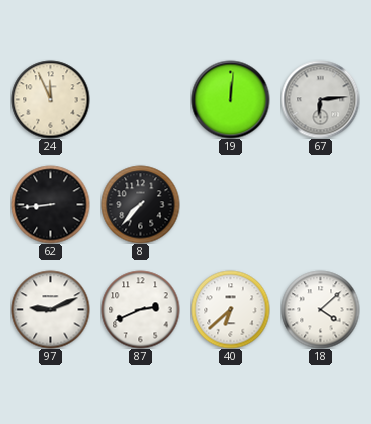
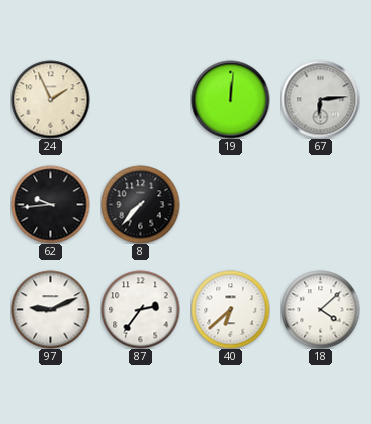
24: 11:56 -> 1:56 (50, 99)
62: 8:44 -> 9:44 (50, 204)
87: 2:41 -> 2:36 (140, 309)
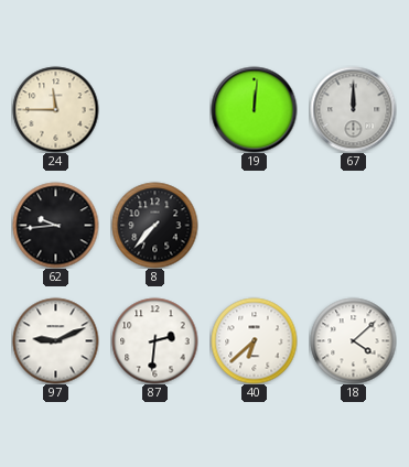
24: 1:56 -> 11:45 (55, 109)
67: 6:14 -> 12:00 (353, 109)
87: 2:36 -> 2:31 (154, 340)
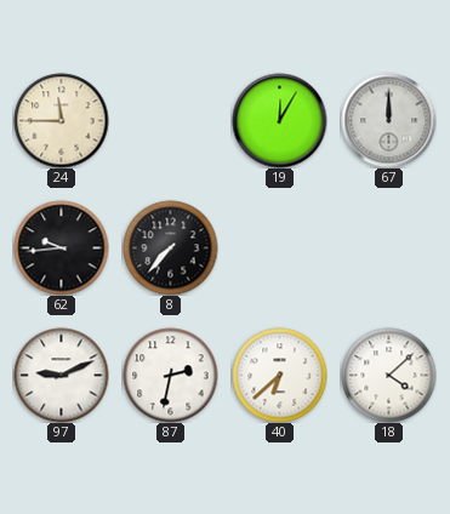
19: 12:01 -> 12:05 (279, 120)
87: 2:31 -> 2:32 (170, 375)
